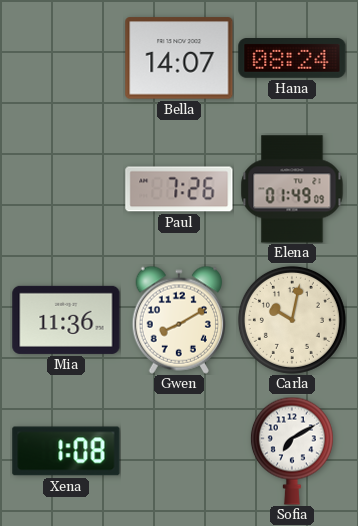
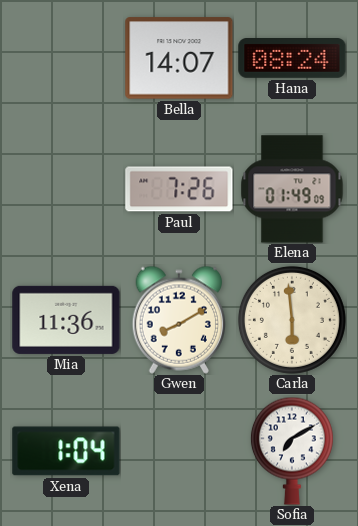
Carla: 10:02 -> 5:59 (292, 320)
Xena: 1:08 -> 1:04 (66, 451)
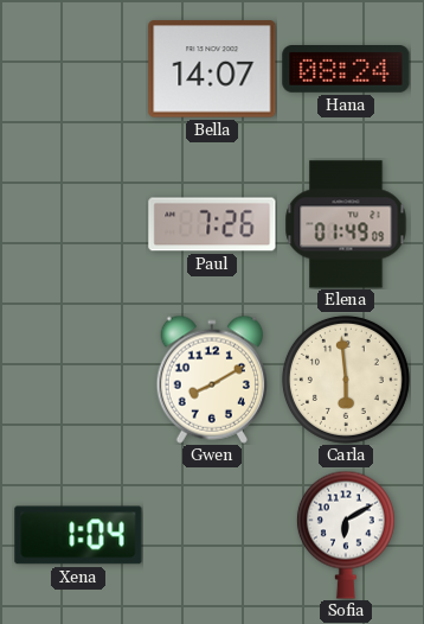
Mia: 11:36 -> none (66, 320)
Sofia: 7:10 -> 6:10 (346, 535)
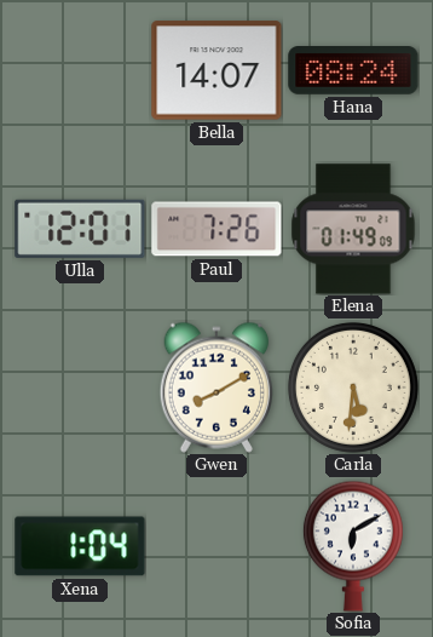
Ulla: none -> 12:01 (80, 229)
Carla: 5:59 -> 5:31 (353, 388)
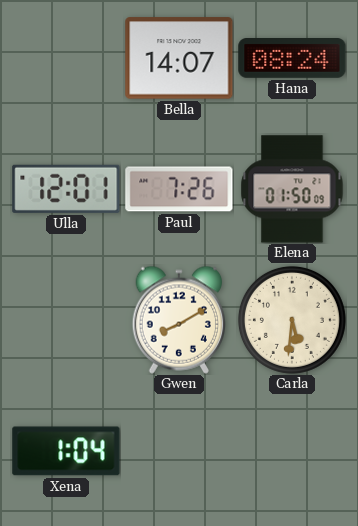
Elena: 01:49 -> 01:50 (292, 189)
Sofia: 6:10 -> none (353, 546)
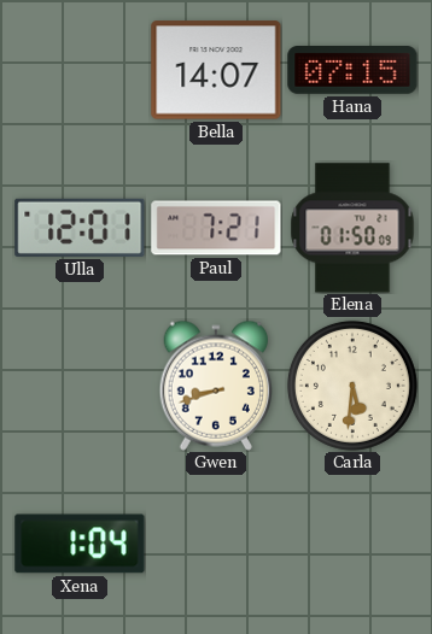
Hana: 08:24 -> 07:15 (352, 71)
Paul: 7:26 -> 7:21 (216, 228)
Gwen: 8:10 -> 8:42 (215, 386)
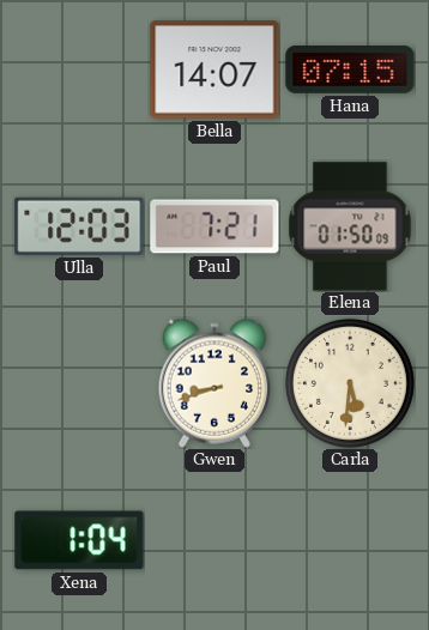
Ulla: 12:01 -> 12:03 (79, 226)
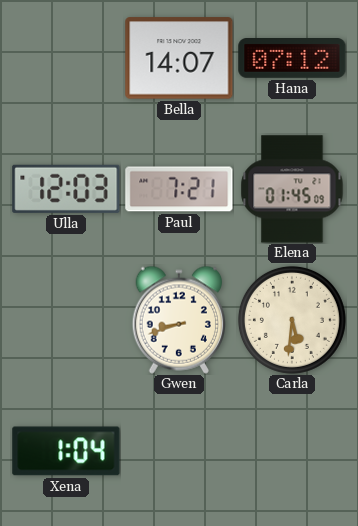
Hana: 07:15 -> 07:12 (292, 59)
Elena: 01:50 -> 01:45 (292, 189)
